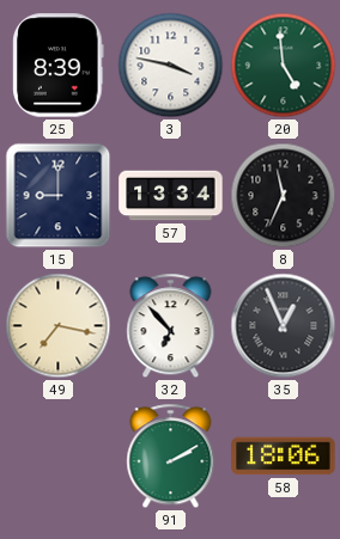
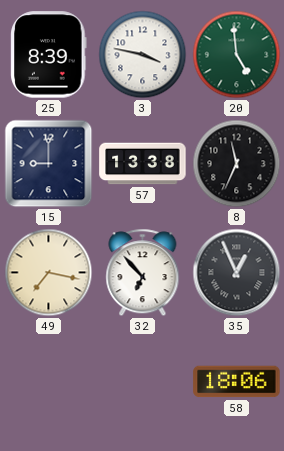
57: 13:34 -> 13:38 (143, 164)
91: 2:10 -> none (171, 457)
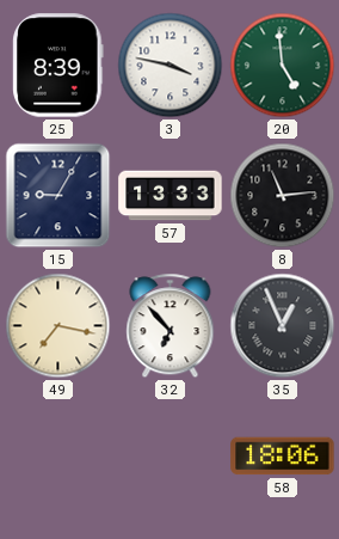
15: 9:00 -> 9:05 (58, 196)
57: 13:38 -> 13:33 (171, 196)
8: 11:34 -> 11:14 (283, 196)
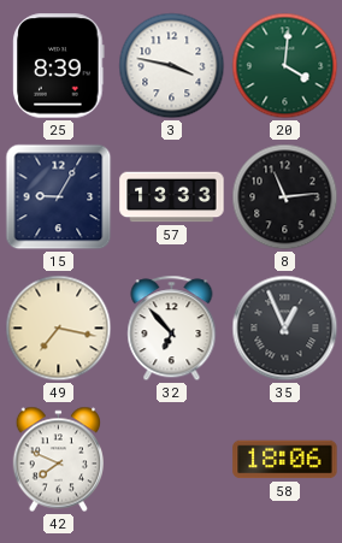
20: 4:59 -> 4:01 (285, 66)
42: none -> 7:49 (58, 460)
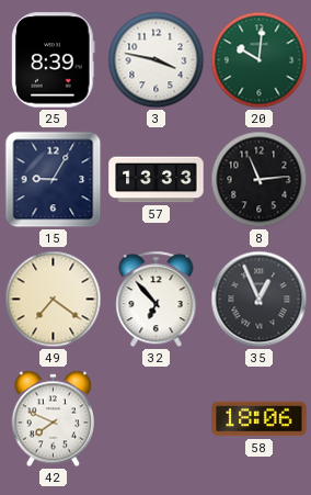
20: 4:01 -> 10:01 (260, 60)
49: 7:17 -> 7:21 (54, 300)
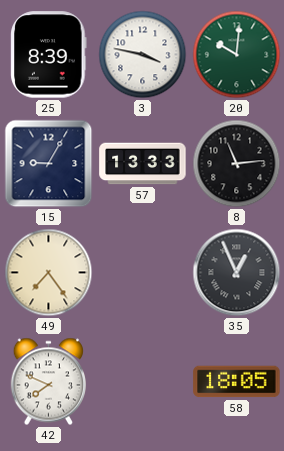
49: 7:21 -> 7:24 (49, 273)
32: 6:53 -> none (157, 300)
58: 18:06 -> 18:05 (237, 382)
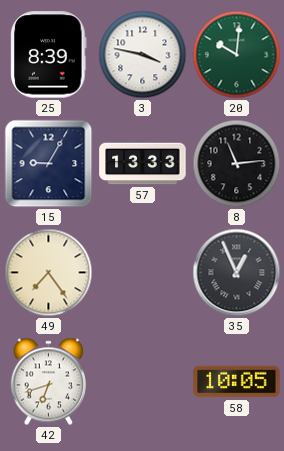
42: 7:49 -> 6:42 (48, 382)
58: 18:05 -> 10:05 (237, 382)
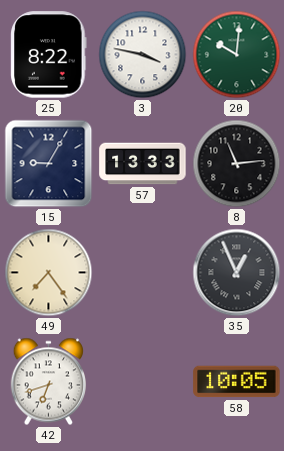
25: 8:39 -> 8:22 (49, 55)
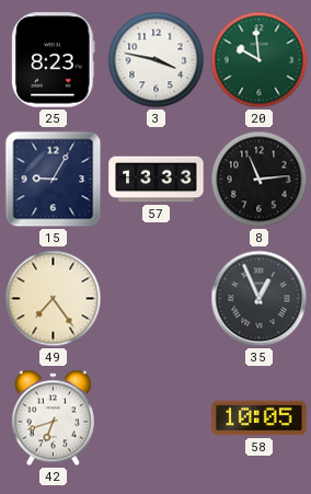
25: 8:22 -> 8:23 (54, 60)
20: 10:01 -> 9:59 (260, 60)
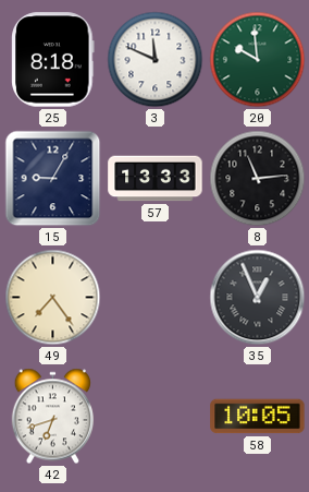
25: 8:23 -> 8:18 (53, 60)
3: 3:47 -> 11:49 (156, 60)
